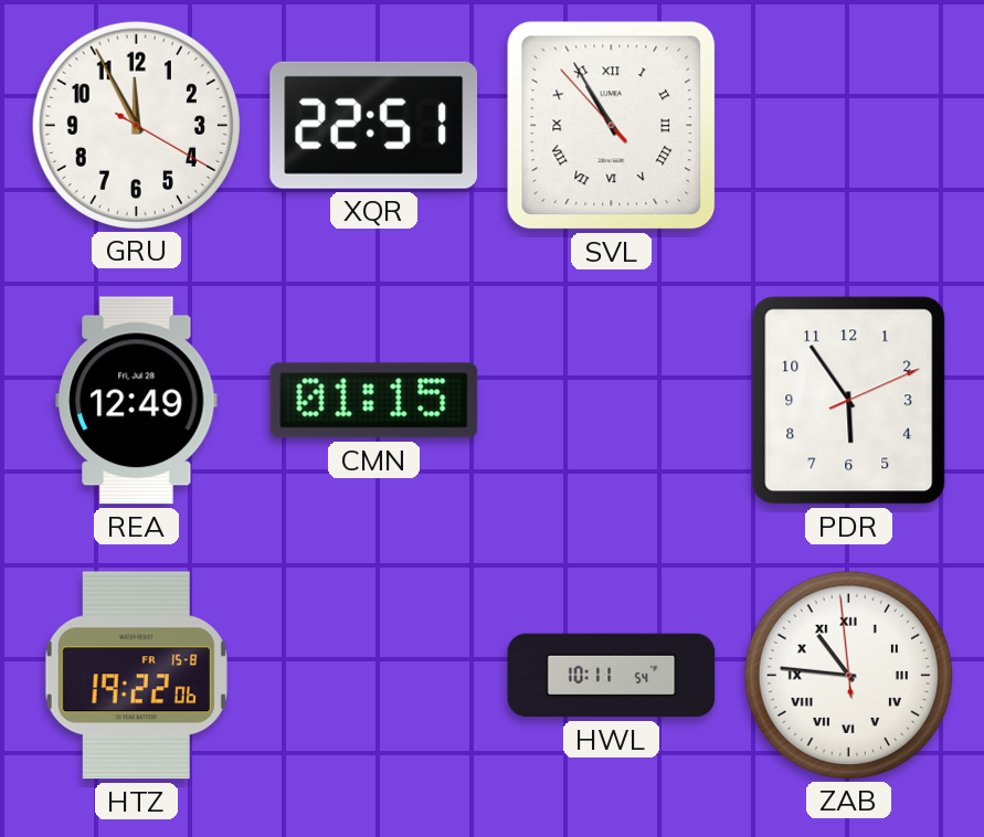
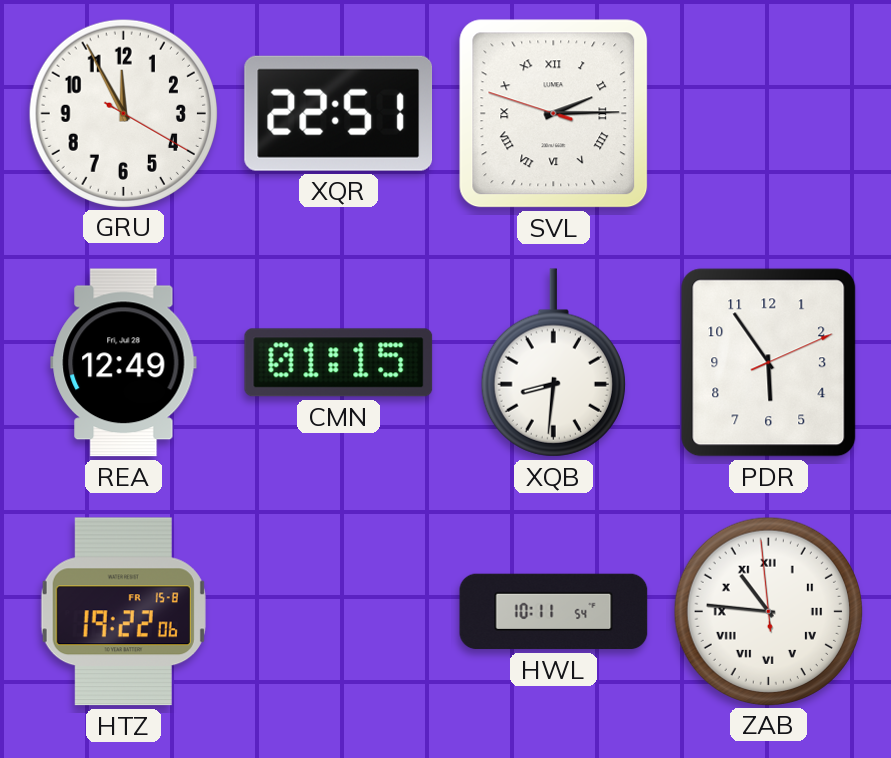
SVL: 10:54 -> 2:14 (554, 114)
XQB: none -> 8:31 (553, 363)
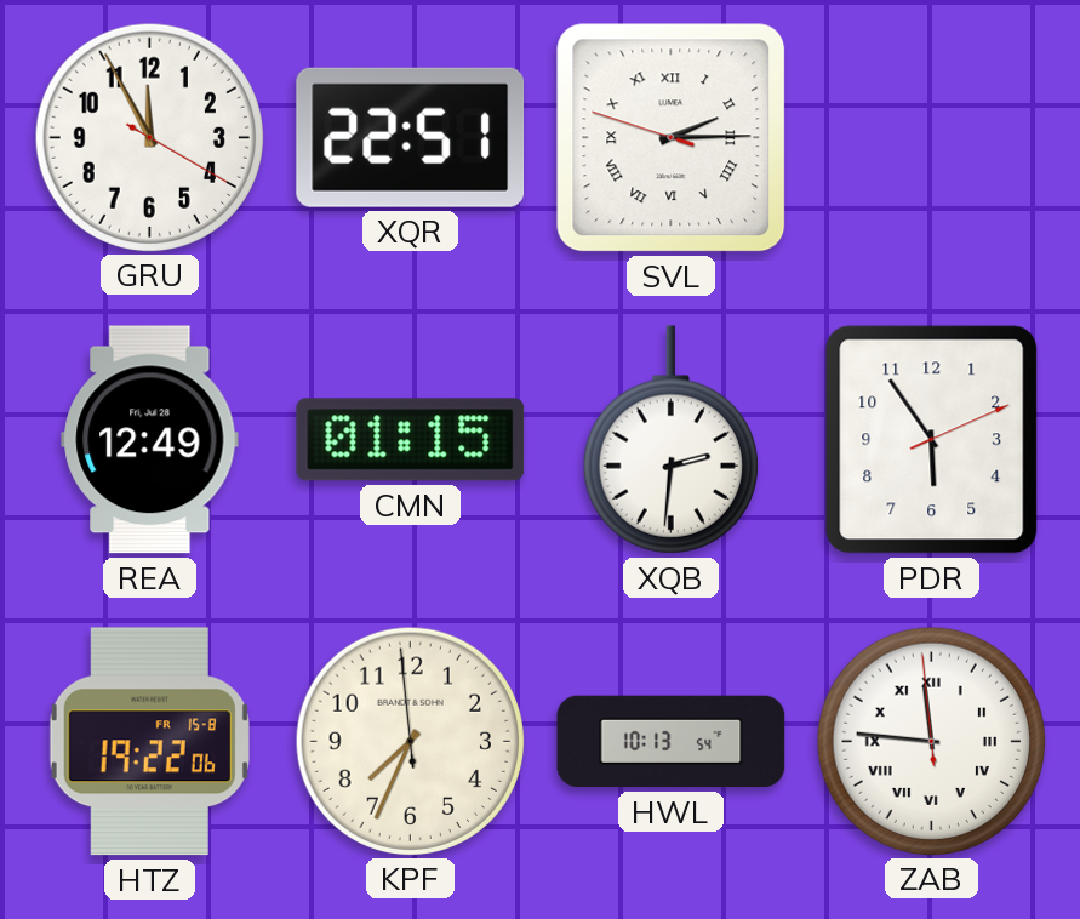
XQB: 8:31 -> 2:31 (670, 440)
KPF: none -> 7:33 (410, 741)
HWL: 10:11 -> 10:13 (672, 742)
ZAB: 10:45 -> 11:45 (931, 741)
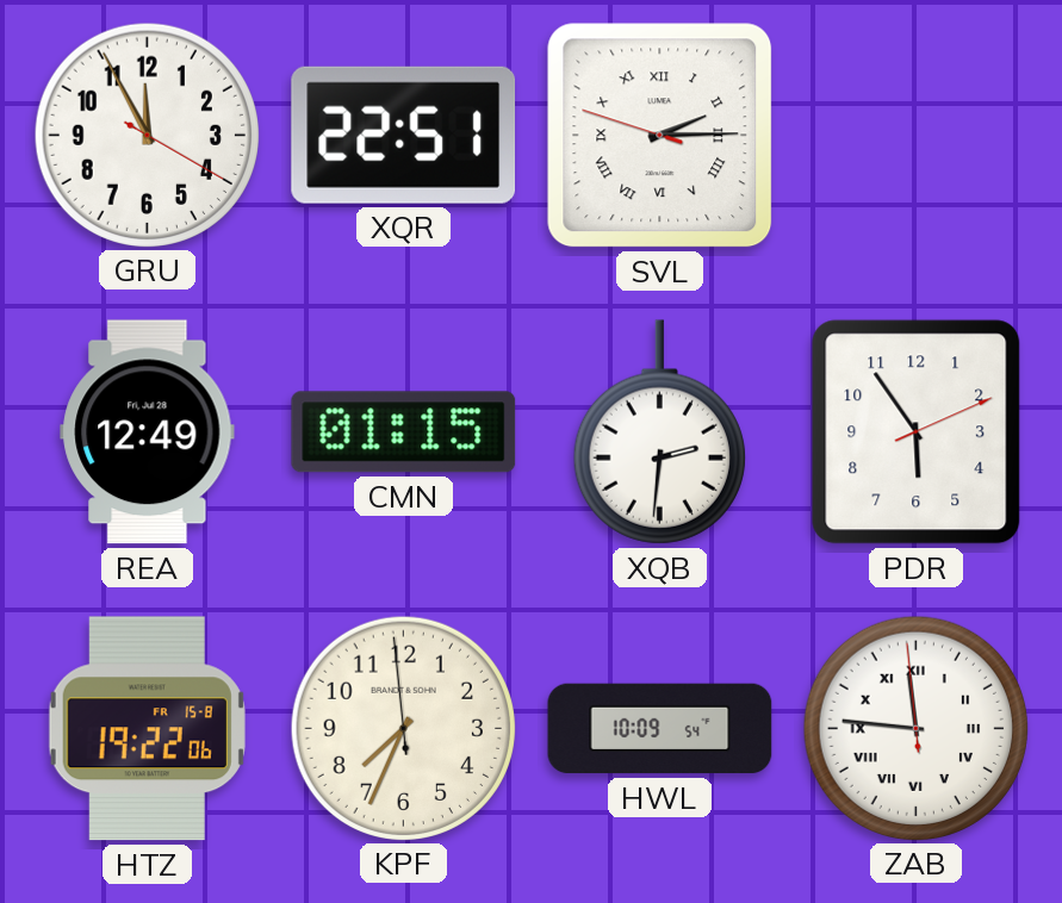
HWL: 10:13 -> 10:09 (660, 729)
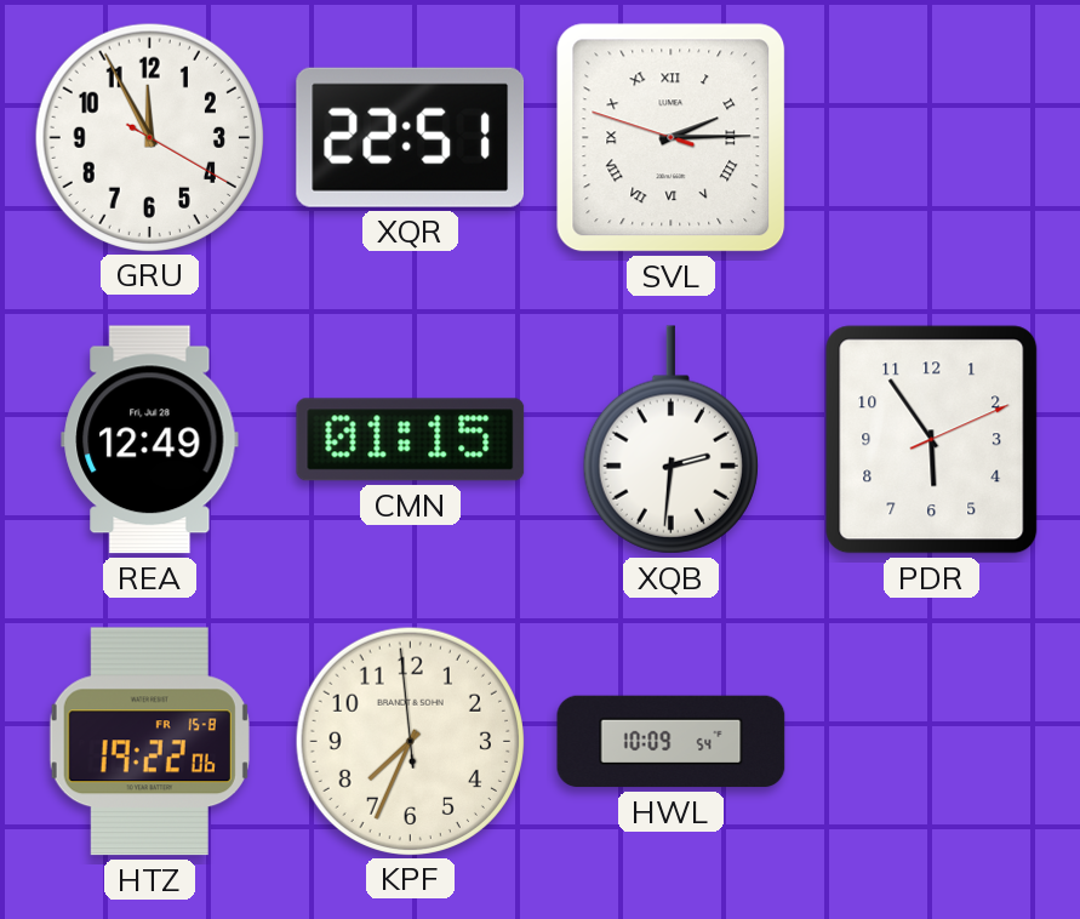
ZAB: 11:45 -> none (915, 728)
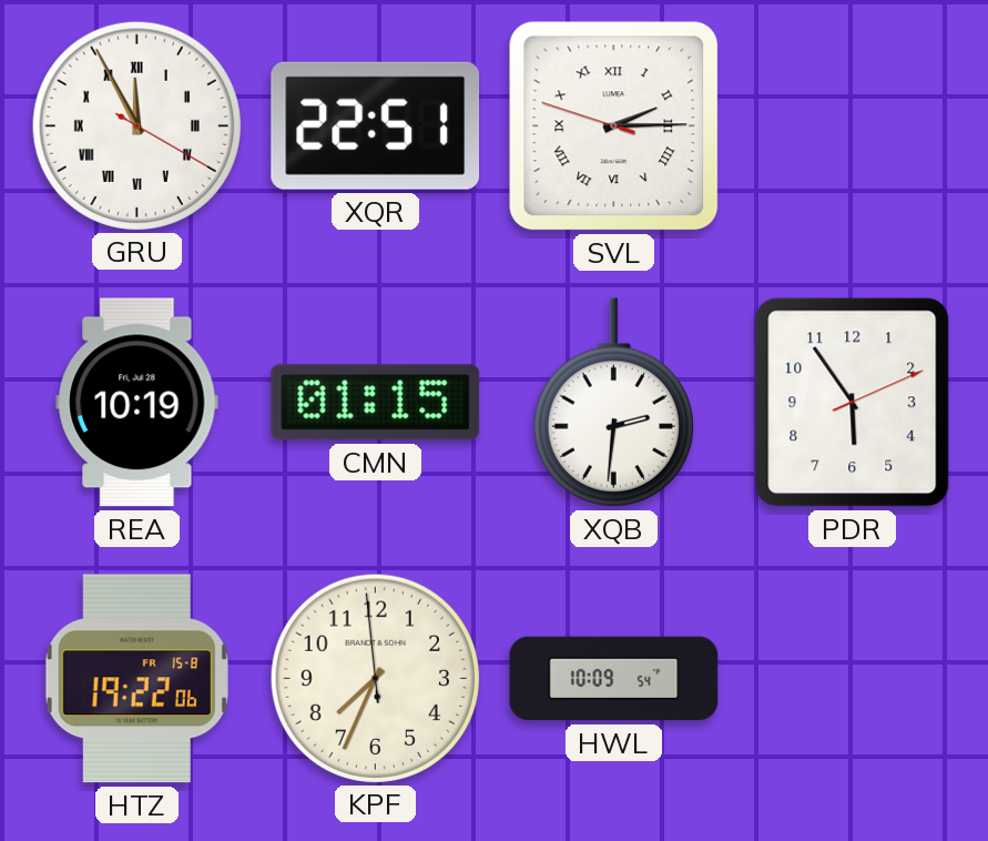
GRU numerals: Arabic -> Roman (136, 125)
REA: 12:49 -> 10:19 (137, 403)
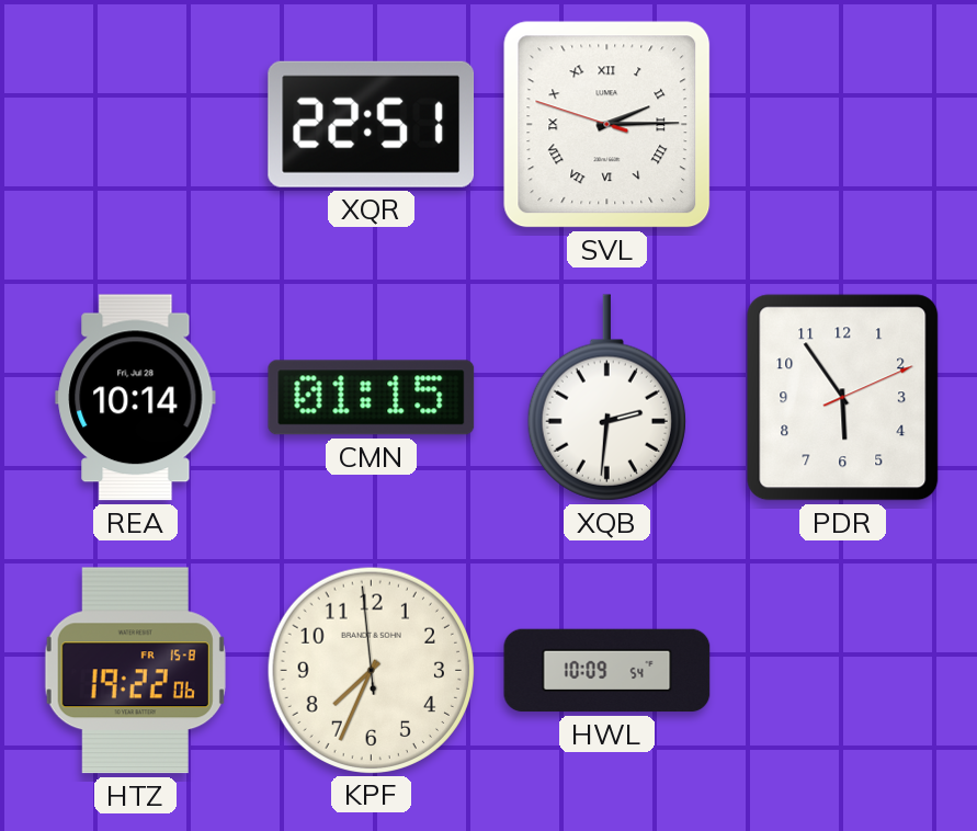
GRU: 11:55 -> none (136, 125)
REA: 10:19 -> 10:14 (136, 398)
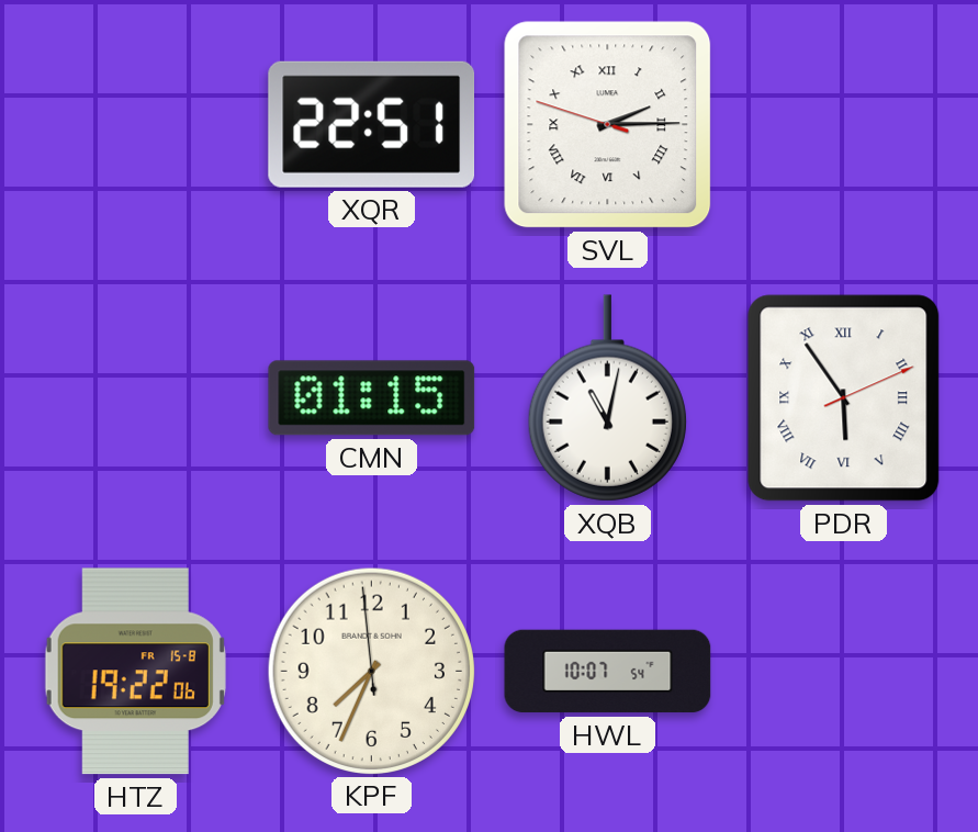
REA: 10:14 -> none (136, 398)
XQB: 2:31 -> 11:02 (607, 398)
PDR numerals: Arabic -> Roman (844, 398)
HWL: 10:09 -> 10:07 (608, 672)
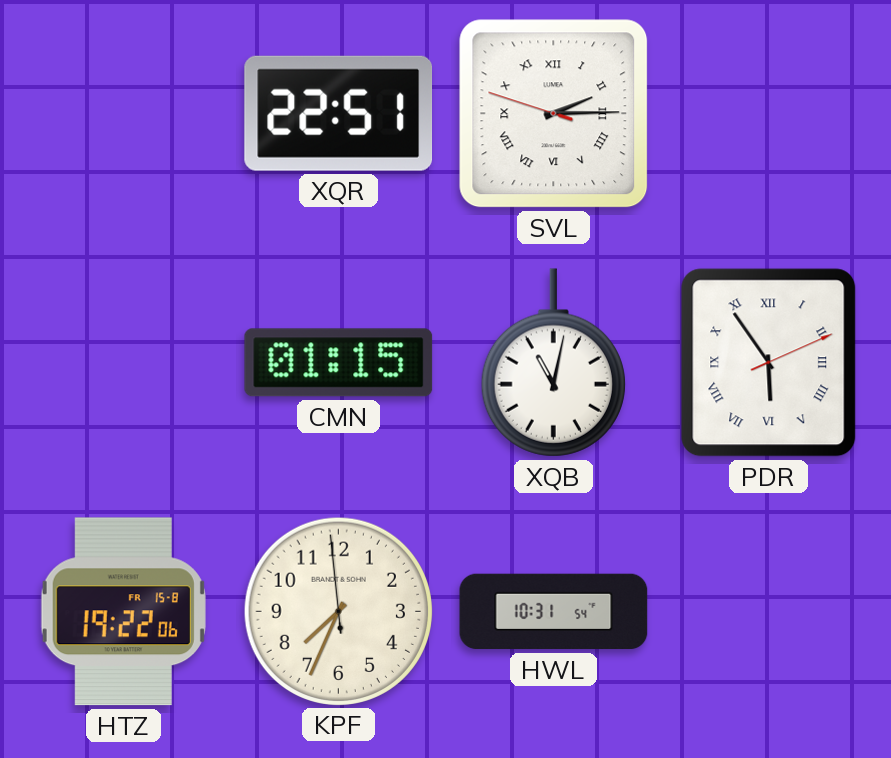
HWL: 10:07 -> 10:31 (554, 612)
